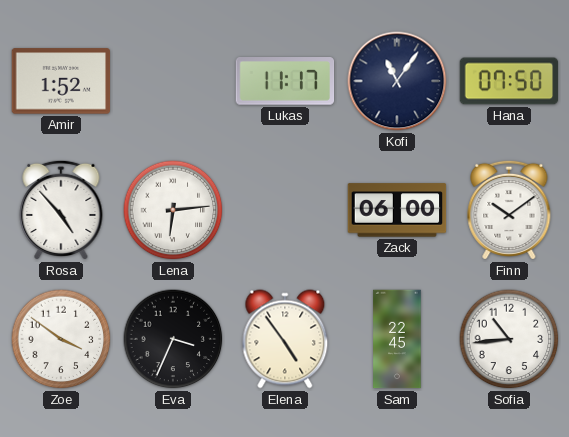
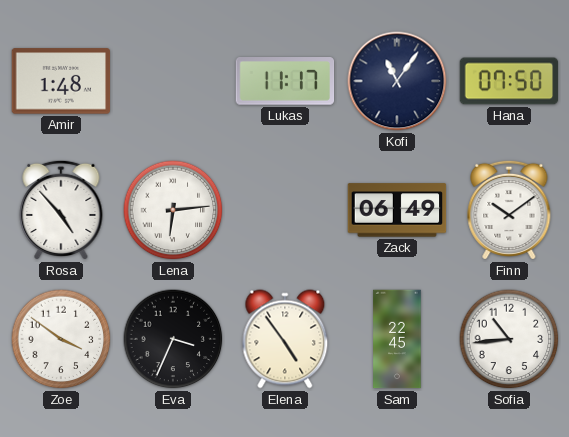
Amir: 1:52 -> 1:48 (61, 81)
Zack: 06:00 -> 06:49 (397, 210)
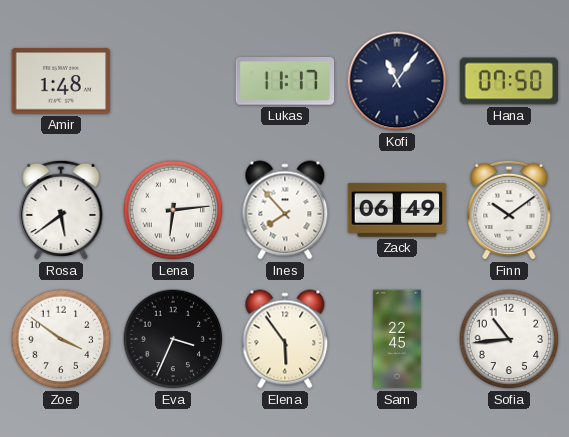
Rosa: 4:53 -> 5:39 (61, 210)
Ines: none -> 7:53 (285, 210)
Elena: 4:54 -> 5:54 (285, 339)
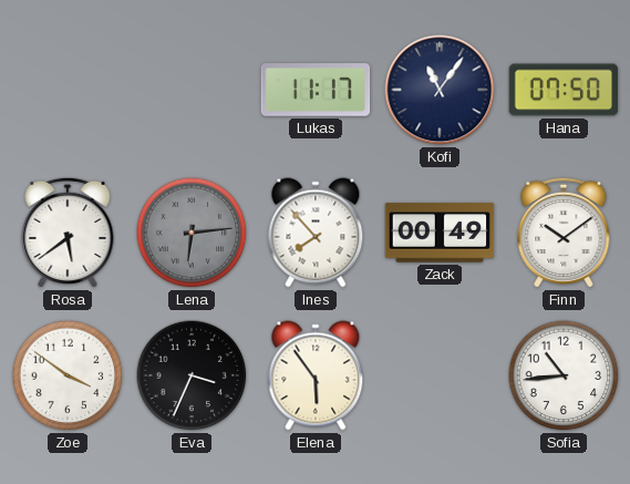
Amir: 1:48 -> none (61, 81)
Lena dial: white -> grey (192, 233)
Zack: 06:49 -> 00:49 (440, 233)
Sam: 22:45 -> none (397, 339)
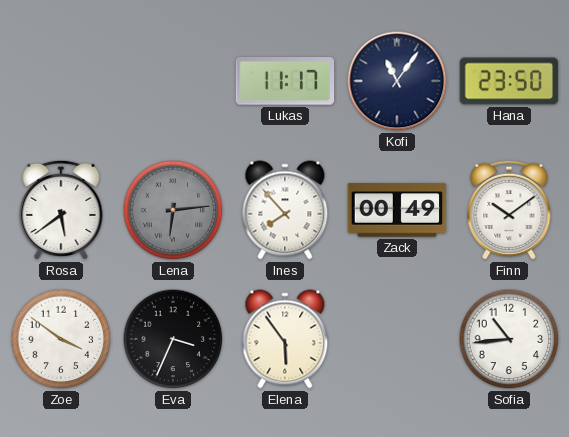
Hana: 07:50 -> 23:50 (509, 81)
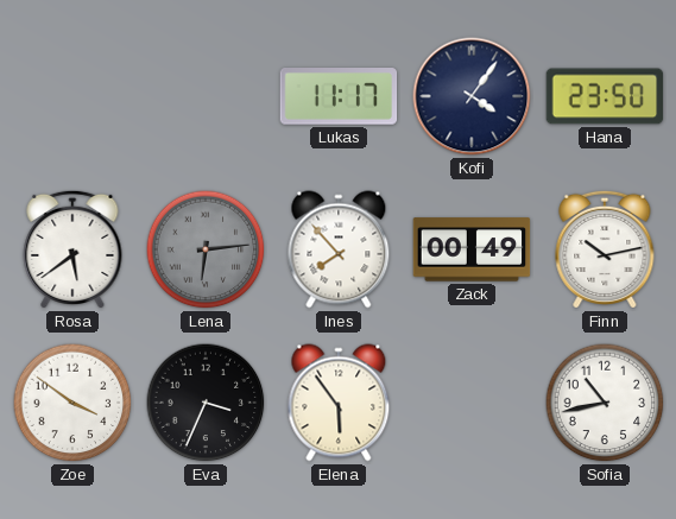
Kofi: 11:06 -> 4:06 (472, 96)
Finn: 10:09 -> 10:13 (605, 249)
Sofia: 10:44 -> 10:43 (605, 403)
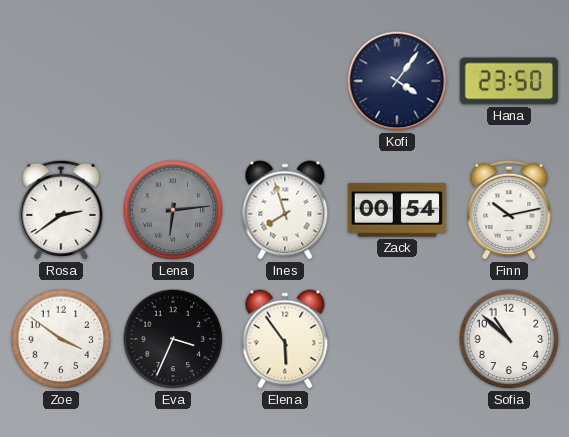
Lukas: 11:17 -> none (339, 96)
Rosa: 5:39 -> 2:39 (61, 210)
Ines: 7:53 -> 7:57 (285, 210)
Zack: 00:49 -> 00:54 (397, 210)
Sofia: 10:43 -> 10:52 (509, 339)
